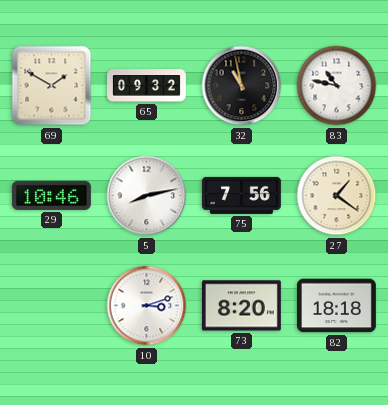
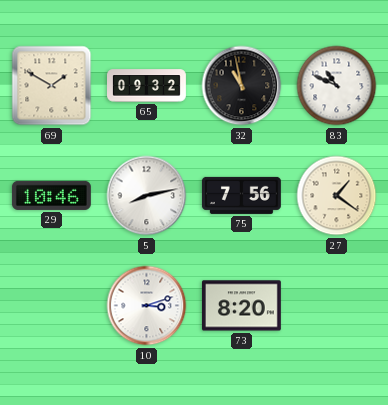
83: 10:47 -> 10:49 (337, 86)
82: 18:18 -> none (336, 306)
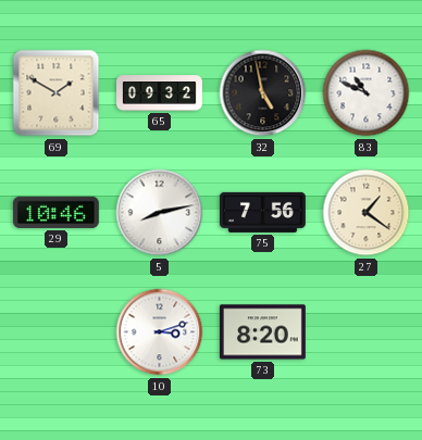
32: 10:58 -> 4:58 (263, 93)
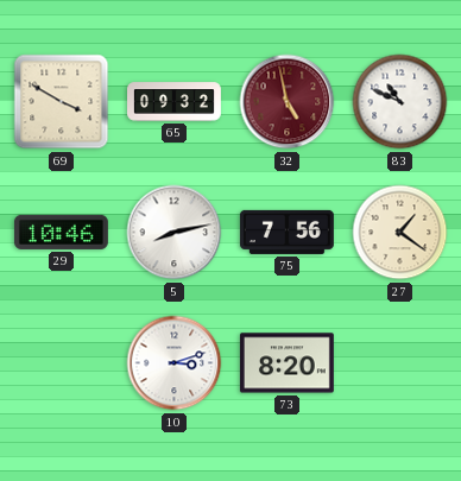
69: 1:50 -> 3:50 (62, 102)
32 dial: black -> burgundy (288, 102)
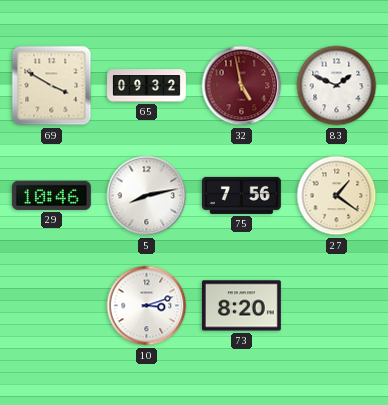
83: 10:49 -> 1:49 (337, 86)
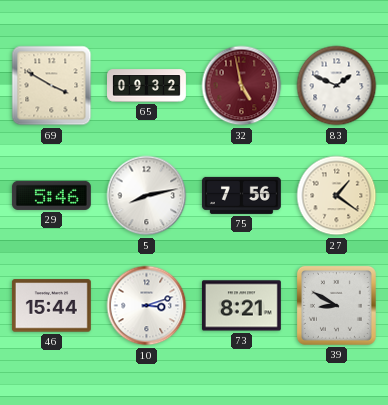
29: 10:46 -> 5:46 (51, 195)
46: none -> 15:44 (51, 306)
73: 8:20 -> 8:21 (241, 306)
39: none -> 8:50 (336, 305)
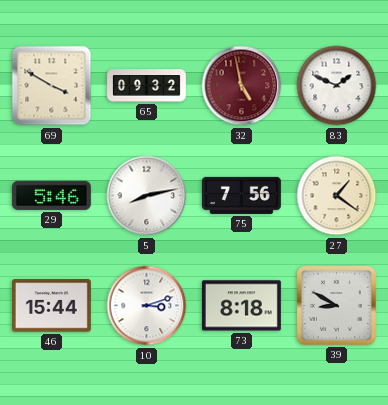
73: 8:21 -> 8:18 (241, 306)
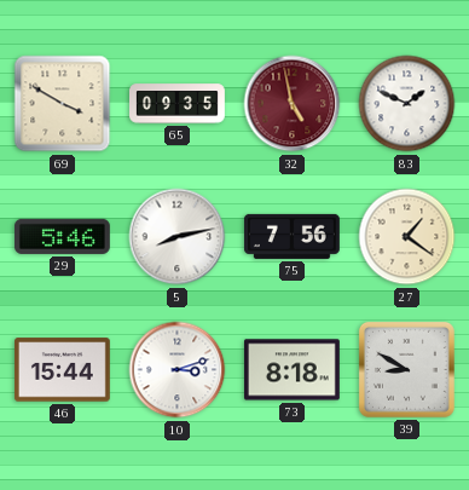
65: 09:32 -> 09:35 (178, 104)
